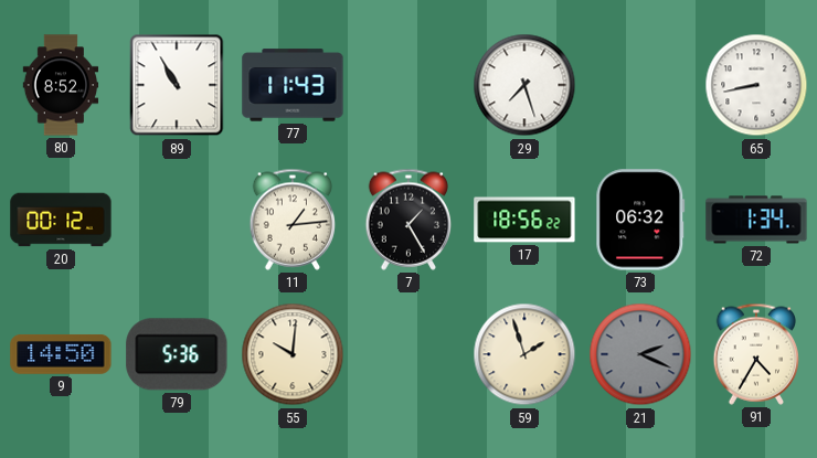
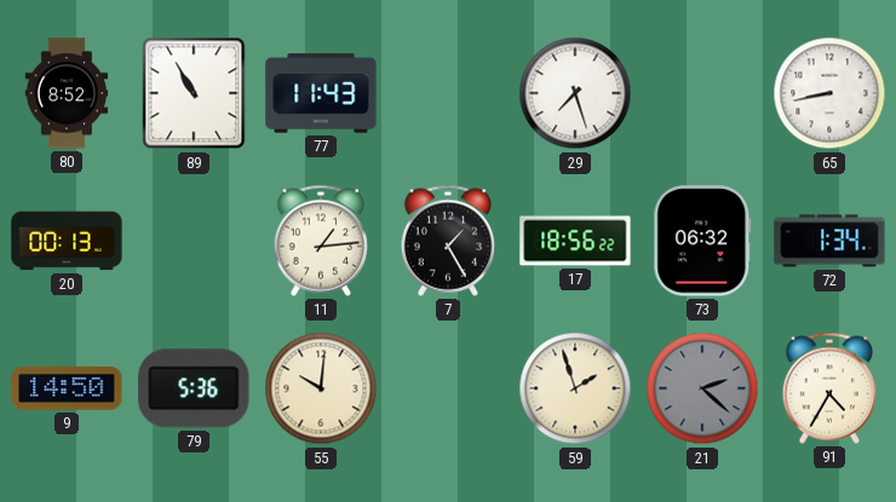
20: 00:12 -> 00:13 (67, 241)
21: 2:19 -> 2:22 (702, 388)
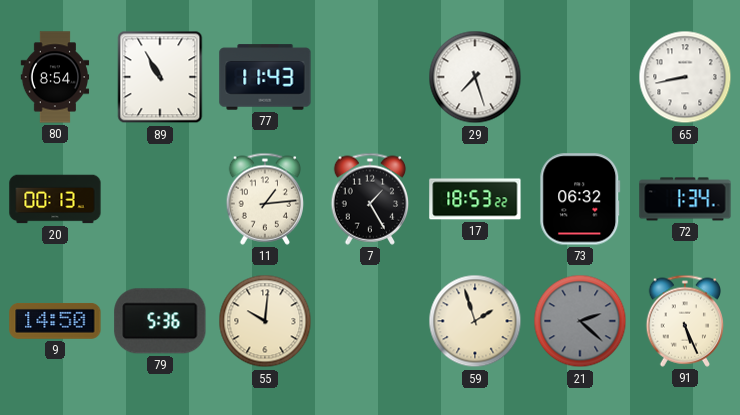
80: 8:52 -> 8:54 (55, 77)
17: 18:56 -> 18:53 (475, 199)
91: 4:35 -> 5:26 (684, 321)
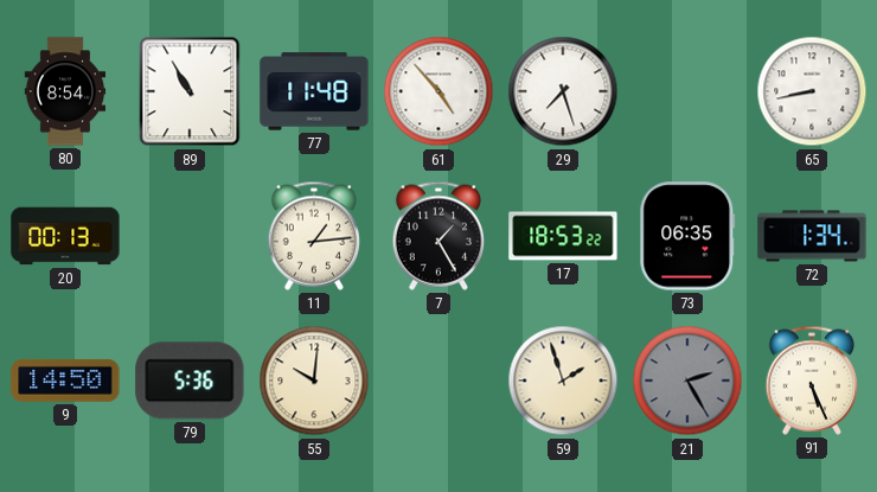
77: 11:43 -> 11:48 (314, 91)
61: none -> 4:53 (438, 91)
73: 06:32 -> 06:35 (687, 236)
21: 2:22 -> 2:25 (687, 381)
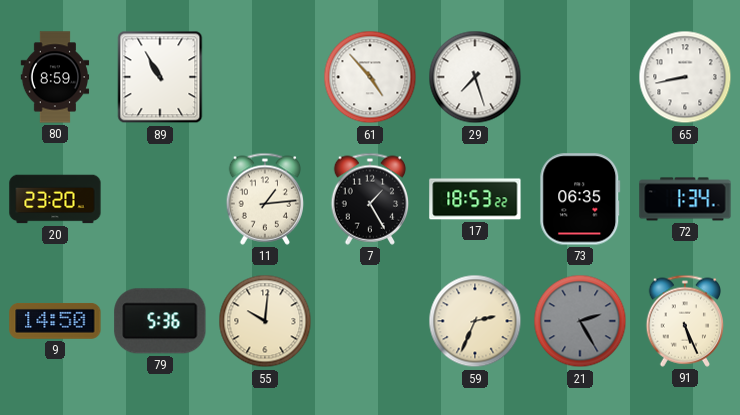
80: 8:54 -> 8:59 (55, 77)
77: 11:48 -> none (314, 91)
20: 00:13 -> 23:20 (55, 199)
59: 1:57 -> 2:34 (475, 321)
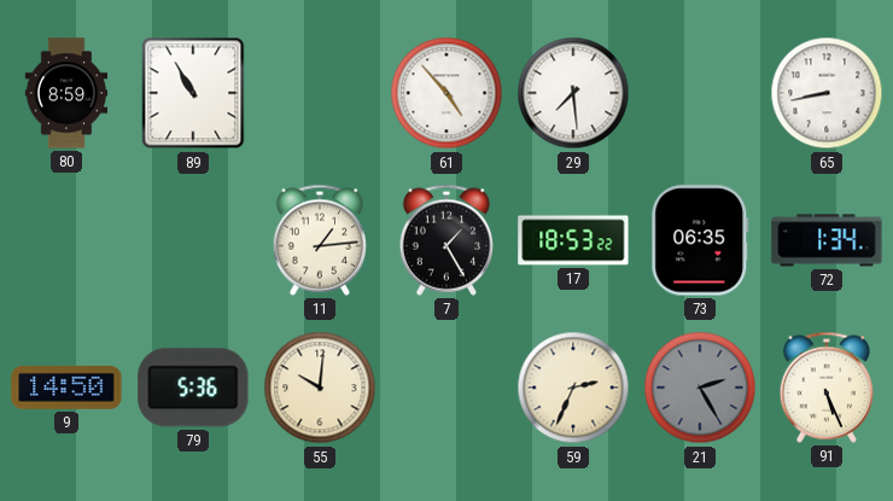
29: 7:27 -> 7:29 (573, 93)
20: 23:20 -> none (55, 199)
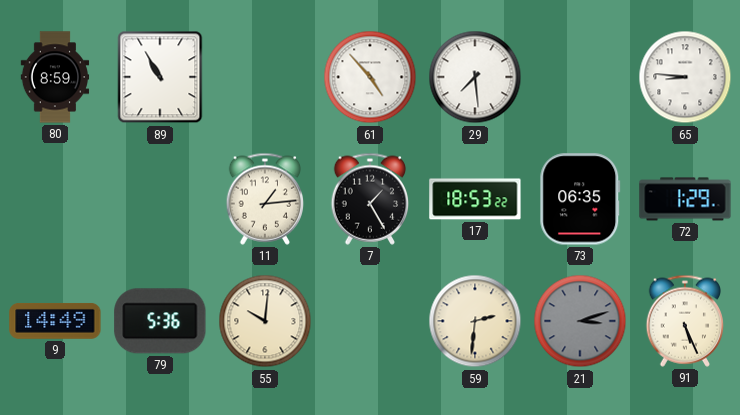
65: 8:43 -> 8:46 (685, 77)
72: 1:34 -> 1:29 (685, 199)
9: 14:50 -> 14:49 (55, 321)
59: 2:34 -> 2:31 (475, 321)
21: 2:25 -> 3:12 (580, 321)
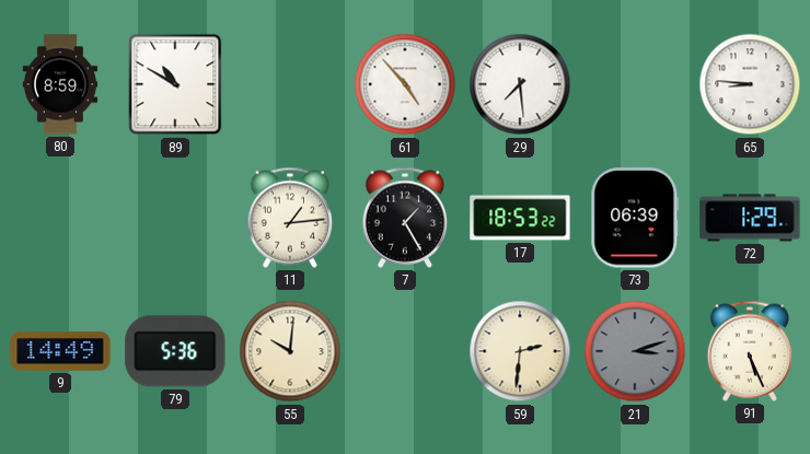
89: 10:55 -> 10:50 (175, 84)
73: 06:35 -> 06:39 (635, 218)
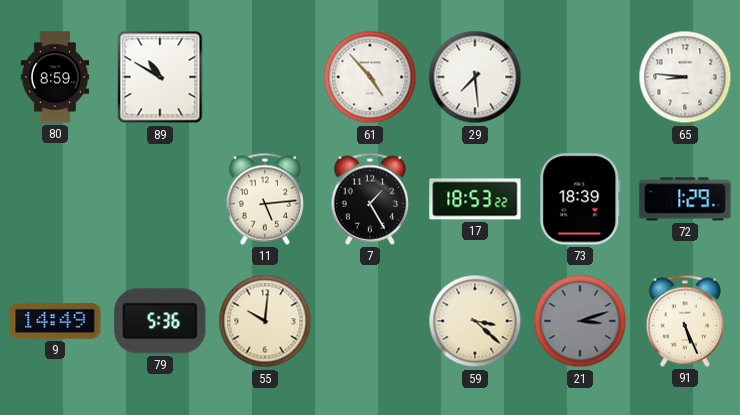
11: 1:14 -> 5:14 (264, 199)
73: 06:39 -> 18:39 (580, 199)
59: 2:31 -> 3:22 (475, 321)
